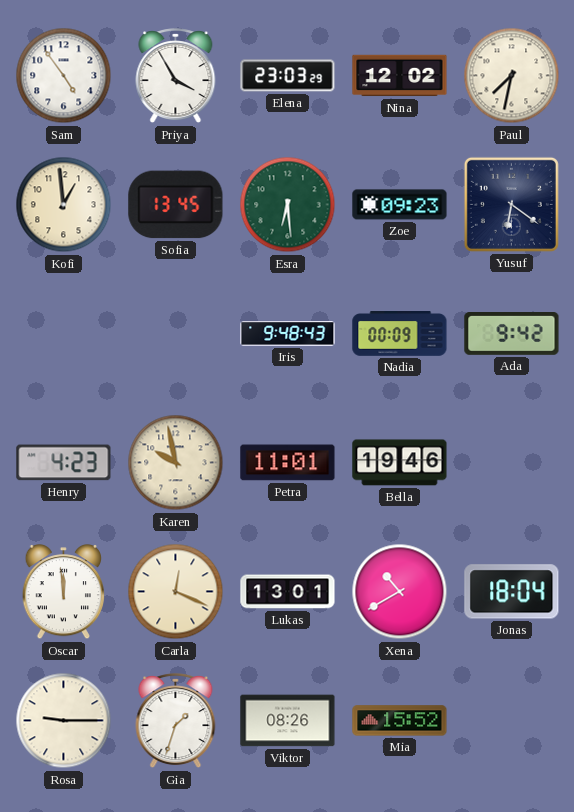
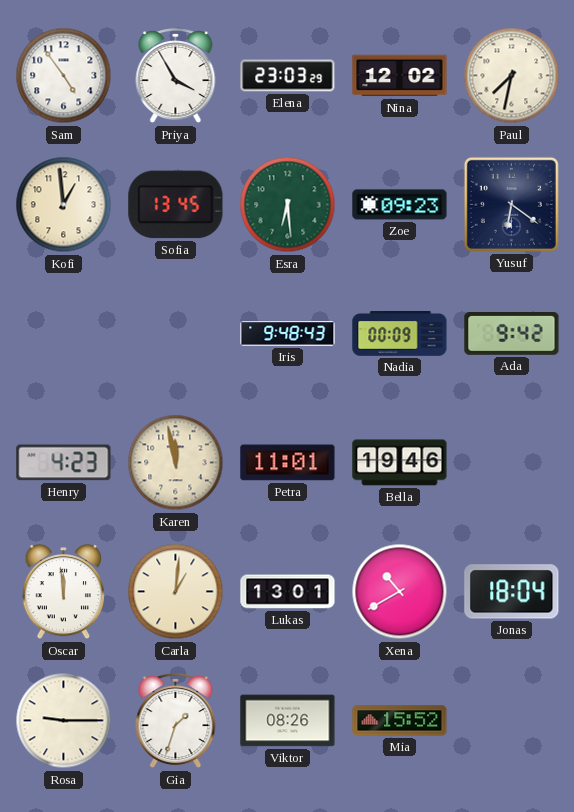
Karen: 9:58 -> 11:58 (176, 463)
Carla: 12:19 -> 1:01 (176, 592)
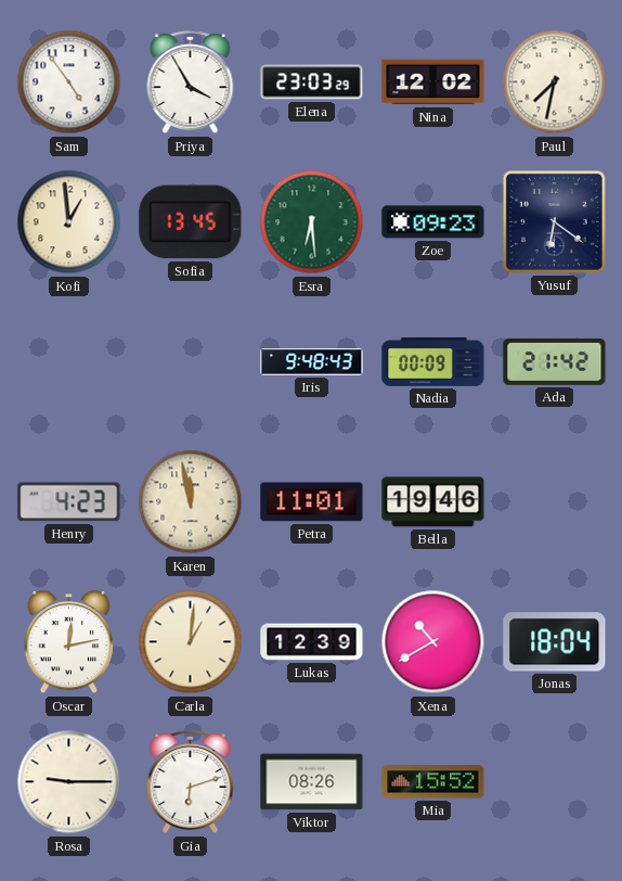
Ada: 9:42 -> 21:42 (555, 362)
Oscar: 11:59 -> 12:13 (68, 643)
Lukas: 13:01 -> 12:39 (312, 642)
Gia: 1:33 -> 6:12 (191, 782)
